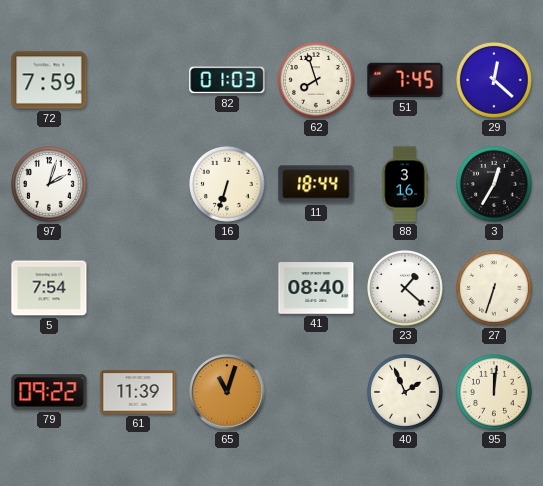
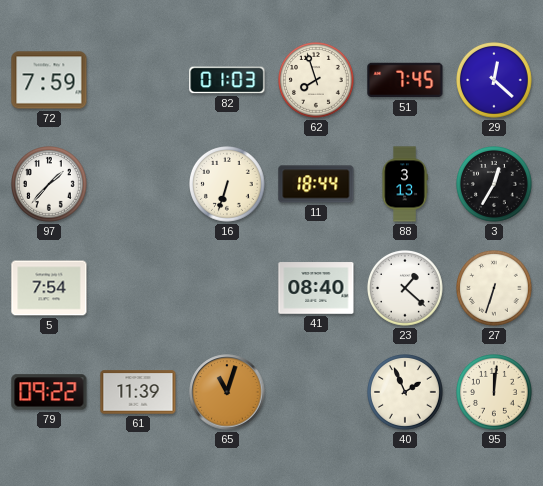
97: 2:03 -> 1:37 (50, 185)
88: 3:16 -> 3:13 (405, 184)
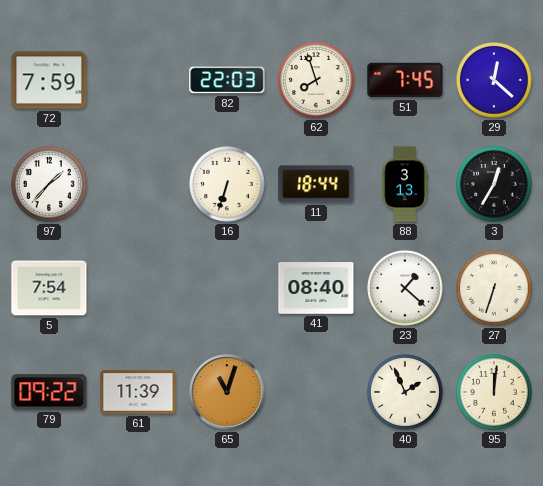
82: 01:03 -> 22:03 (227, 80)
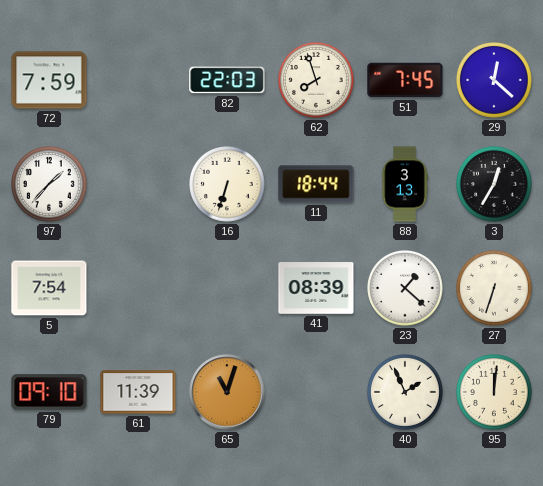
41: 08:40 -> 08:39 (316, 288)
79: 09:22 -> 09:10 (49, 392)
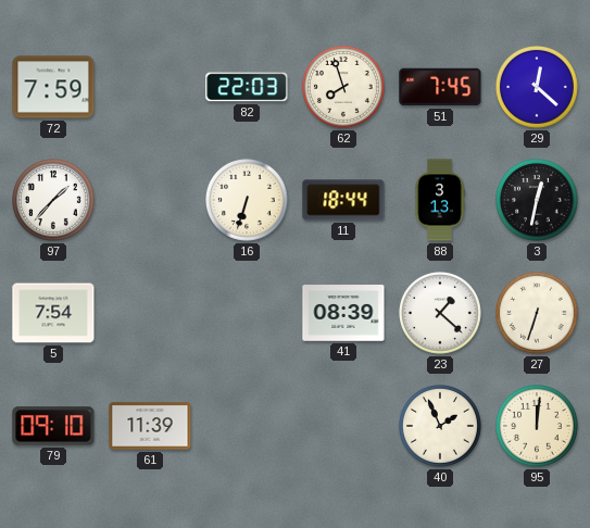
3: 12:35 -> 12:32 (538, 201)
65: 11:03 -> none (227, 392)
